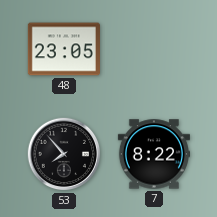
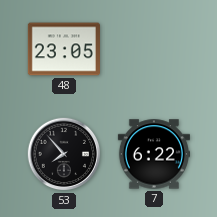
7: 8:22 -> 6:22 (154, 154)
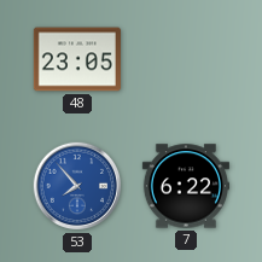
53 dial: black -> blue (77, 186)
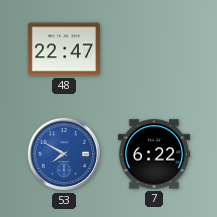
48: 23:05 -> 22:47 (64, 49)
53: 7:53 -> 7:50 (64, 154)
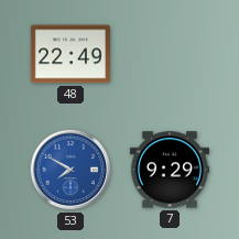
48: 22:47 -> 22:49 (70, 54)
7: 6:22 -> 9:29 (170, 170)
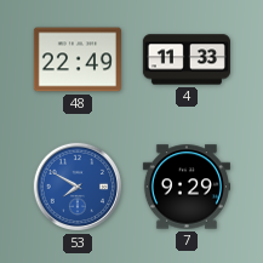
4: none -> 11:33 (187, 59)
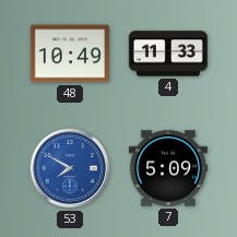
48: 22:49 -> 10:49 (70, 54)
7: 9:29 -> 5:09 (168, 168)
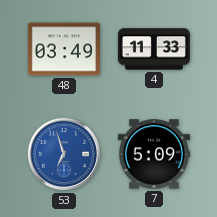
48: 10:49 -> 03:49 (64, 49)
53: 7:50 -> 6:57 (64, 154)
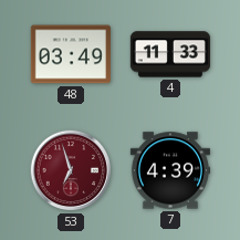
53 dial: blue -> burgundy (71, 170)
7: 5:09 -> 4:39 (170, 170)
